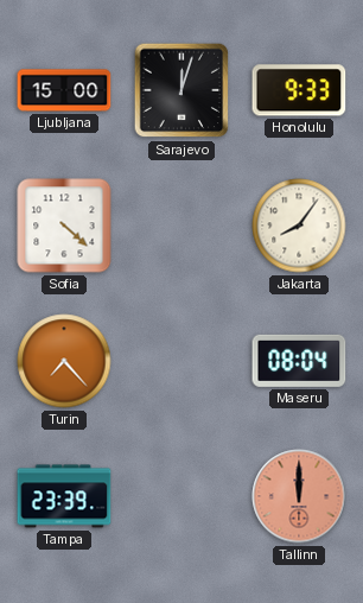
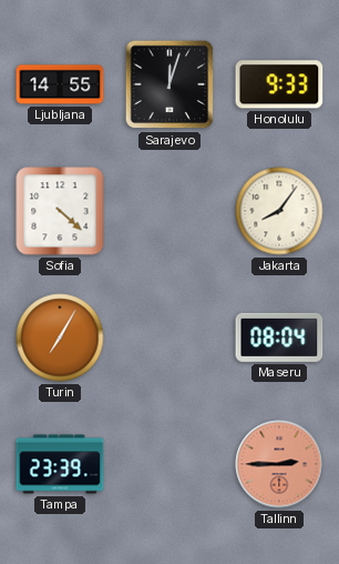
Ljubljana: 15:00 -> 14:55 (60, 84)
Turin: 7:23 -> 7:05 (60, 338)
Tallinn: 12:00 -> 2:45 (279, 464)
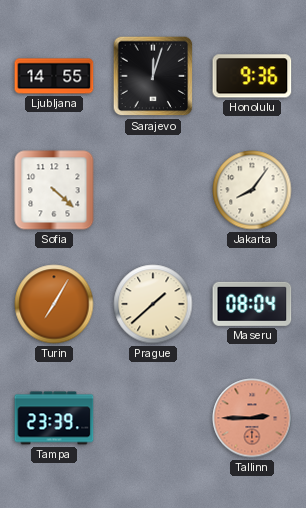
Honolulu: 9:33 -> 9:36 (252, 76)
Prague: none -> 1:38 (153, 304)
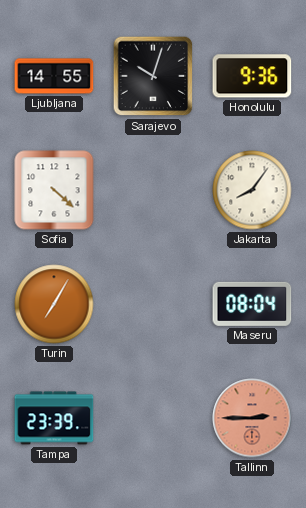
Sarajevo: 12:03 -> 10:03 (153, 76)
Prague: 1:38 -> none (153, 304)
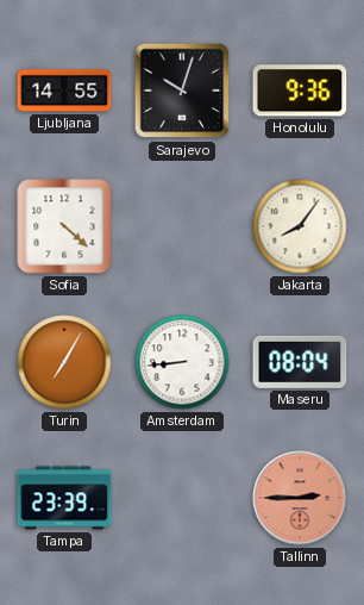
Amsterdam: none -> 8:44 (182, 362)
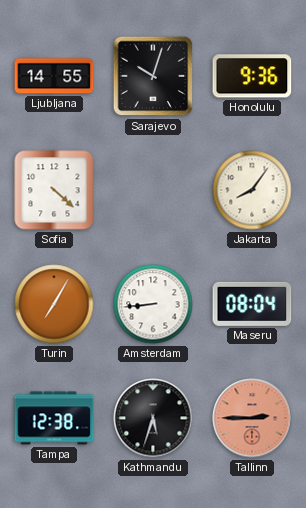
Tampa: 23:39 -> 12:38 (54, 418)
Kathmandu: none -> 5:33 (153, 418)
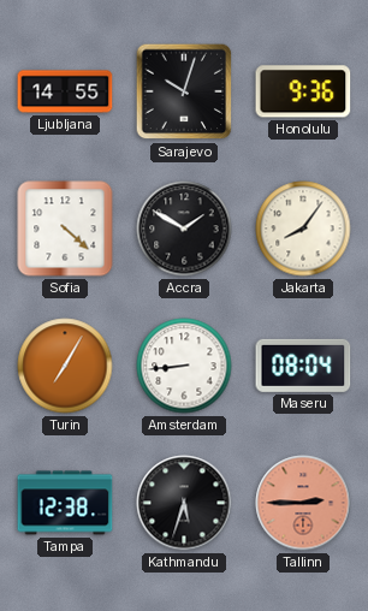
Accra: none -> 1:50 (184, 229)
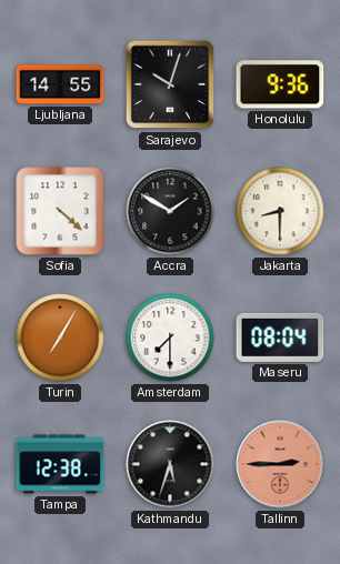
Jakarta: 8:06 -> 8:30 (280, 211)
Amsterdam: 8:44 -> 7:30 (170, 338)
